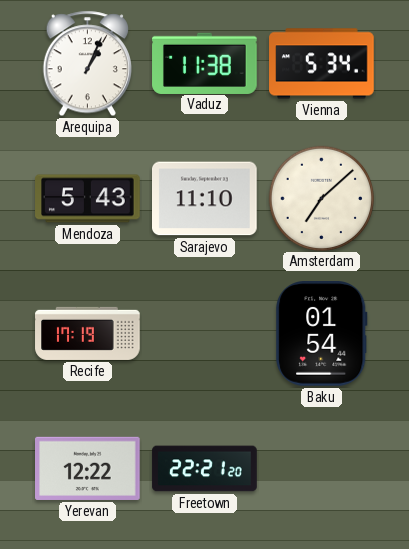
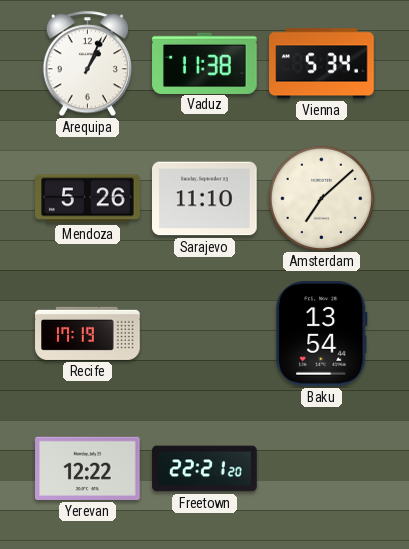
Mendoza: 5:43 -> 5:26 (88, 199)
Baku: 01:54 -> 13:54 (322, 334)
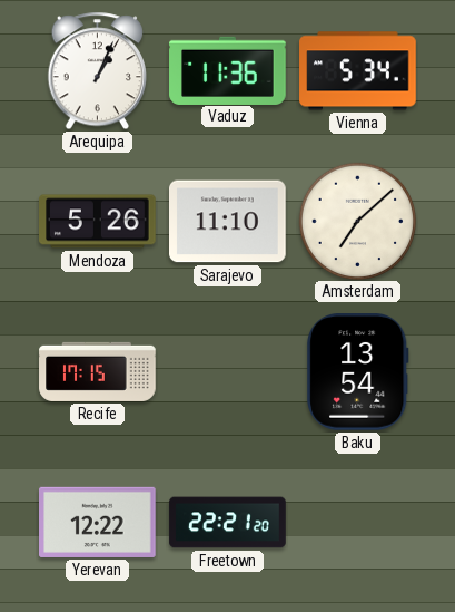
Vaduz: 11:38 -> 11:36 (228, 70)
Recife: 17:19 -> 17:15 (98, 371)
